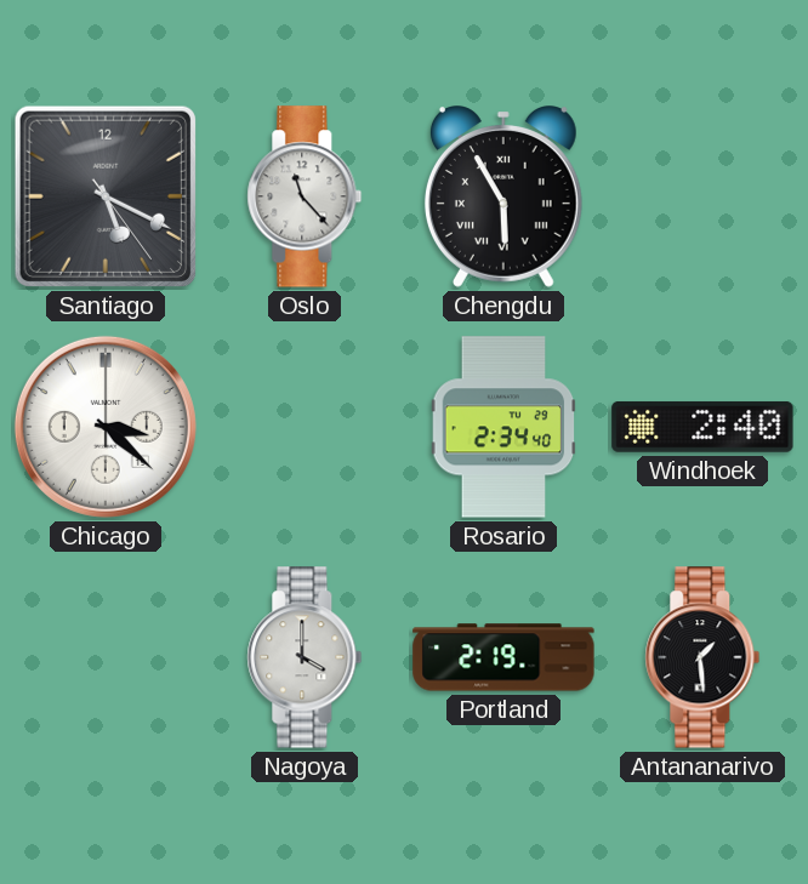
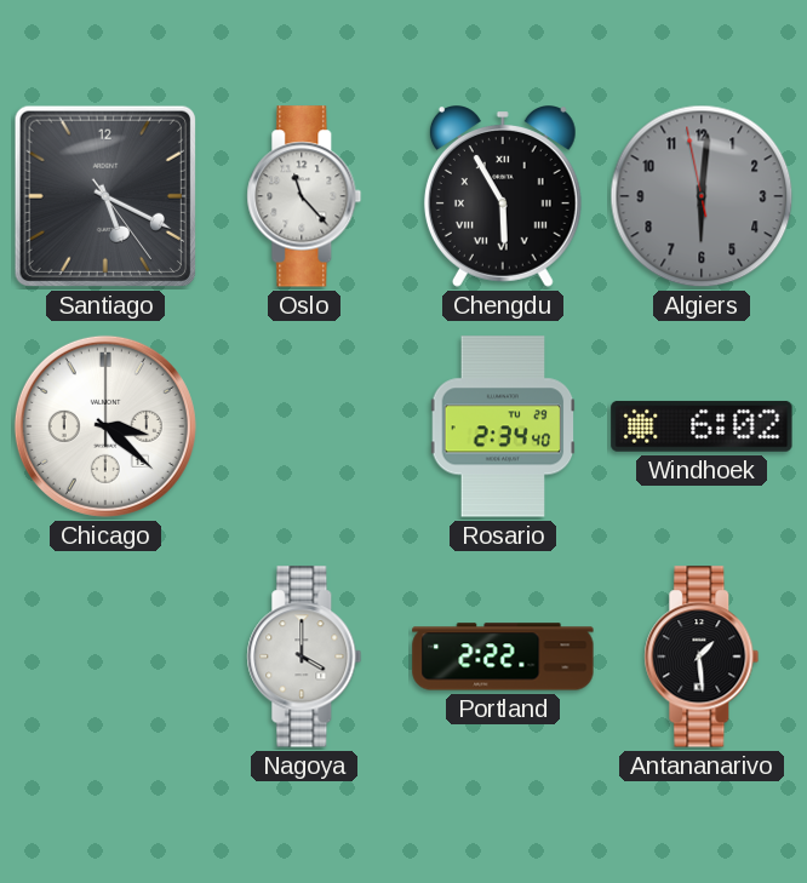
Algiers: none -> 6:00 (702, 196)
Windhoek: 2:40 -> 6:02 (702, 426)
Portland: 2:19 -> 2:22 (503, 656)
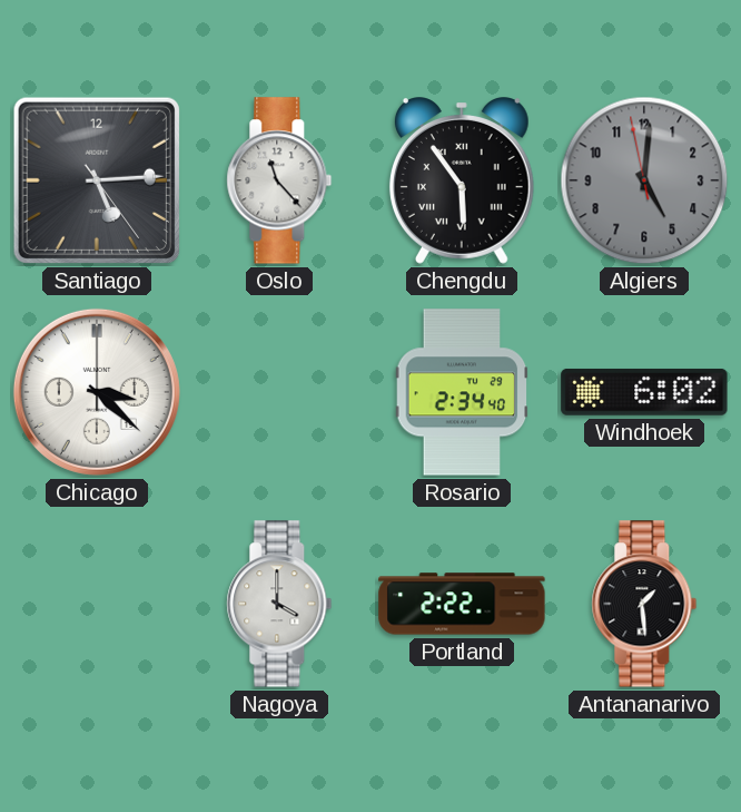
Santiago: 5:19 -> 5:14 (97, 180)
Chengdu: 5:55 -> 5:54 (462, 180)
Algiers: 6:00 -> 5:00 (644, 180)
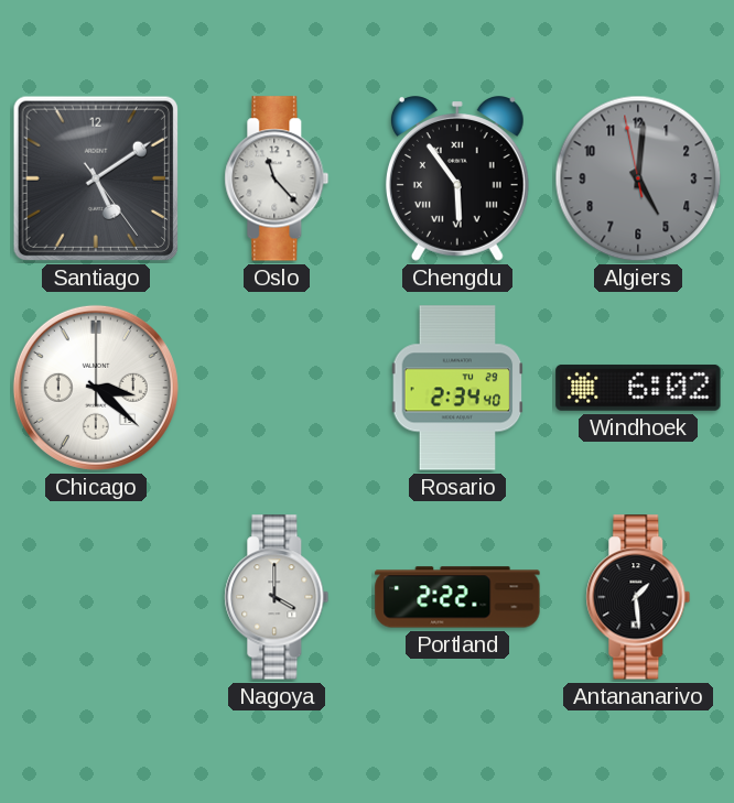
Santiago: 5:14 -> 5:09 (96, 178)
